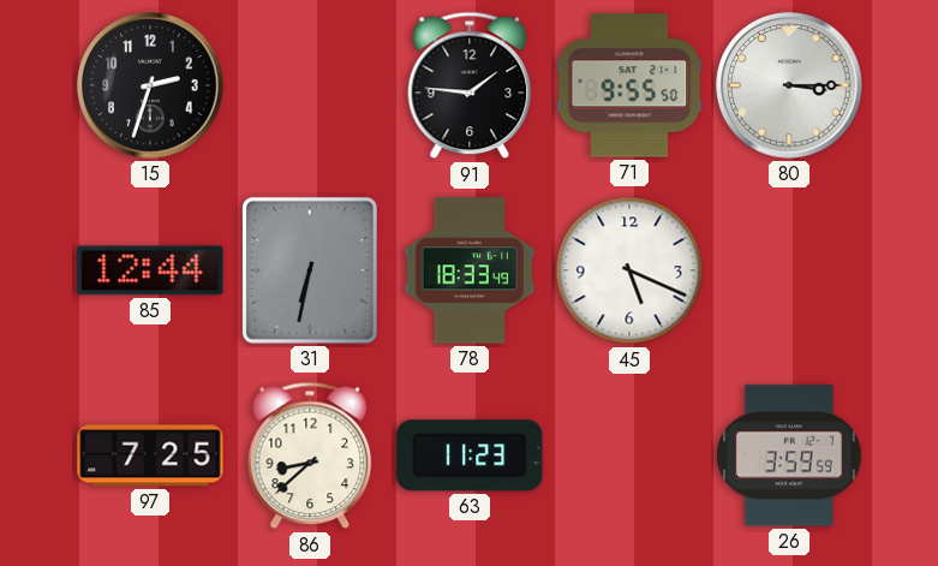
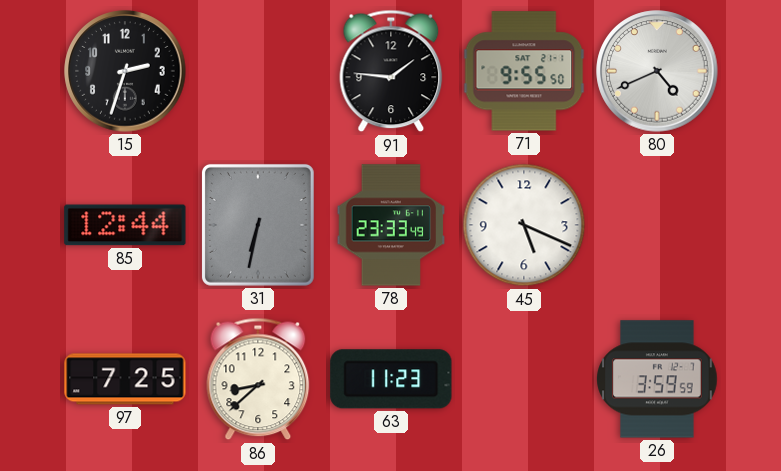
80: 3:15 -> 4:41 (657, 71)
78: 18:33 -> 23:33 (391, 225)
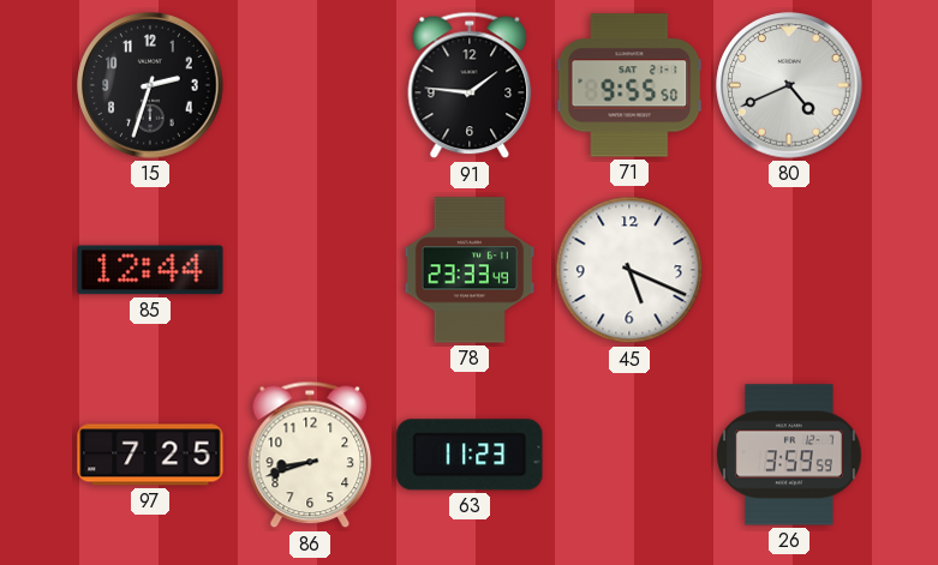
31: 6:32 -> none (258, 225)
86: 8:38 -> 8:42 (310, 455)
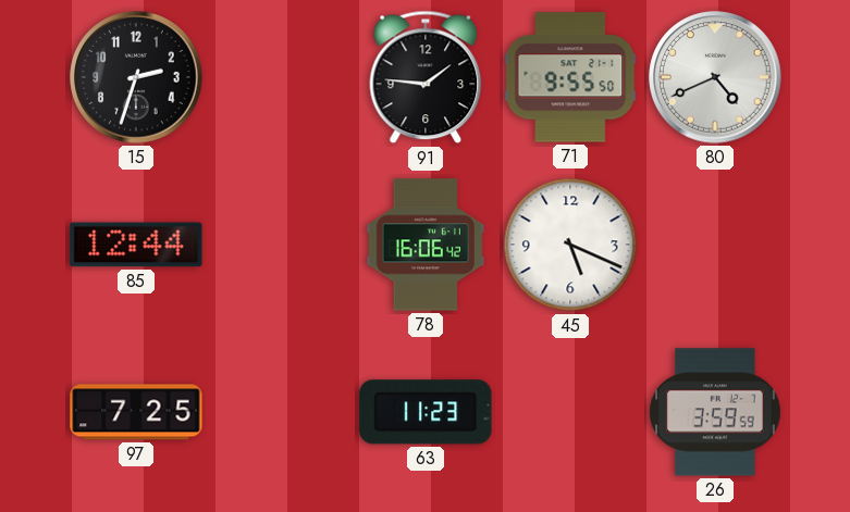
78: 23:33 -> 16:06 (426, 245)
86: 8:42 -> none (310, 455)
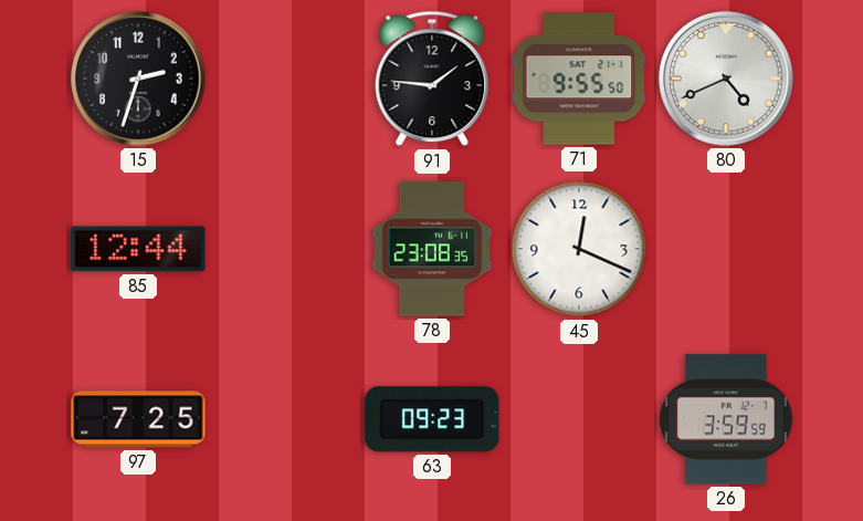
78: 16:06 -> 23:08 (432, 249)
45: 5:19 -> 12:19 (579, 249)
63: 11:23 -> 09:23 (432, 419)
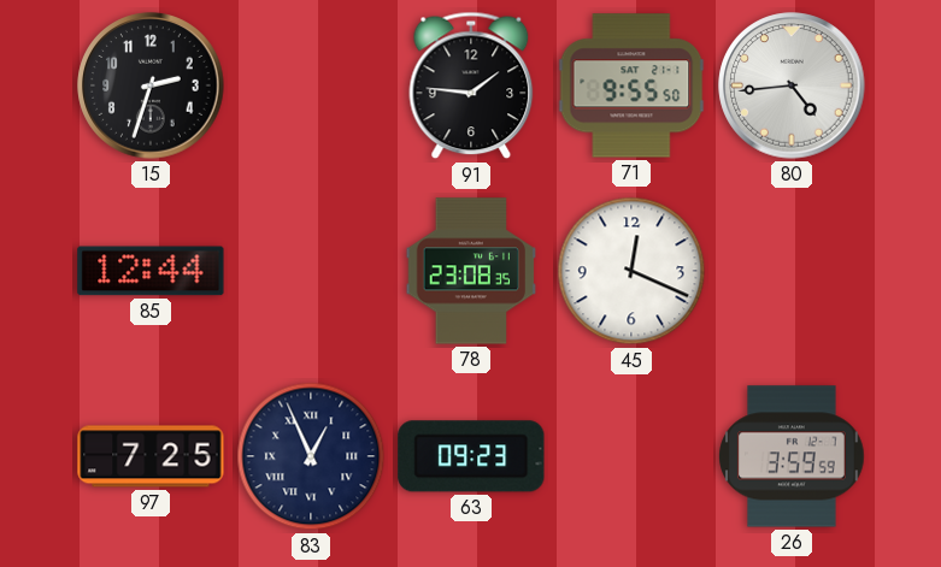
80: 4:41 -> 4:44 (792, 85)
83: none -> 12:56 (311, 456)
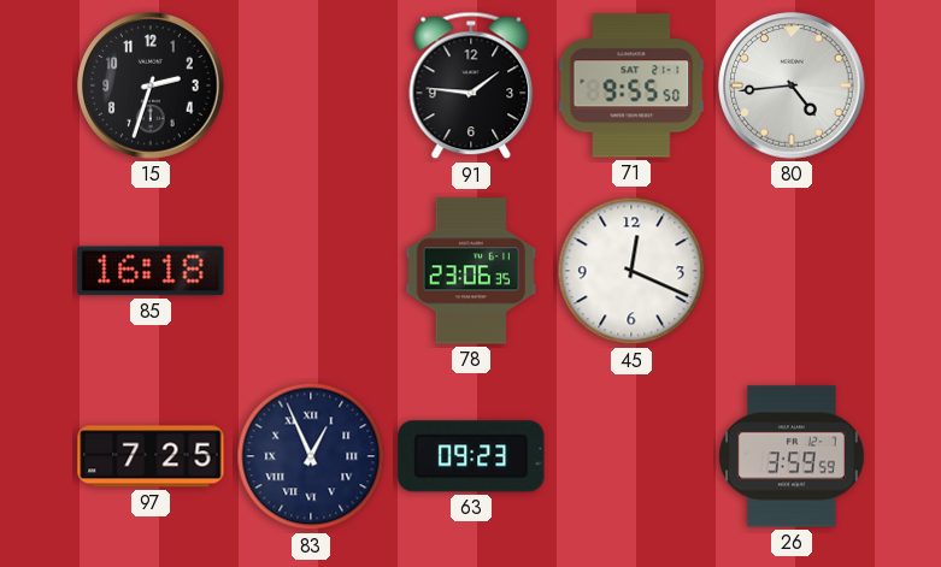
85: 12:44 -> 16:18 (151, 271)
78: 23:08 -> 23:06 (471, 271)
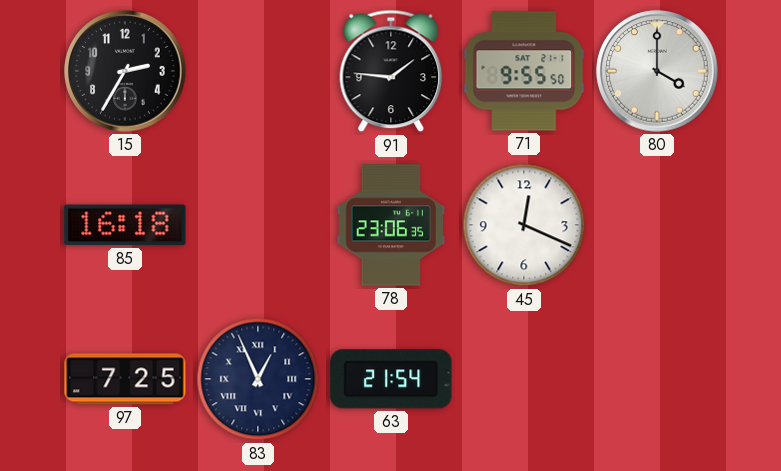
15: 2:33 -> 2:35 (125, 71)
80: 4:44 -> 4:00 (657, 71)
63: 09:23 -> 21:54 (391, 379)
26: 3:59 -> none (792, 456)
